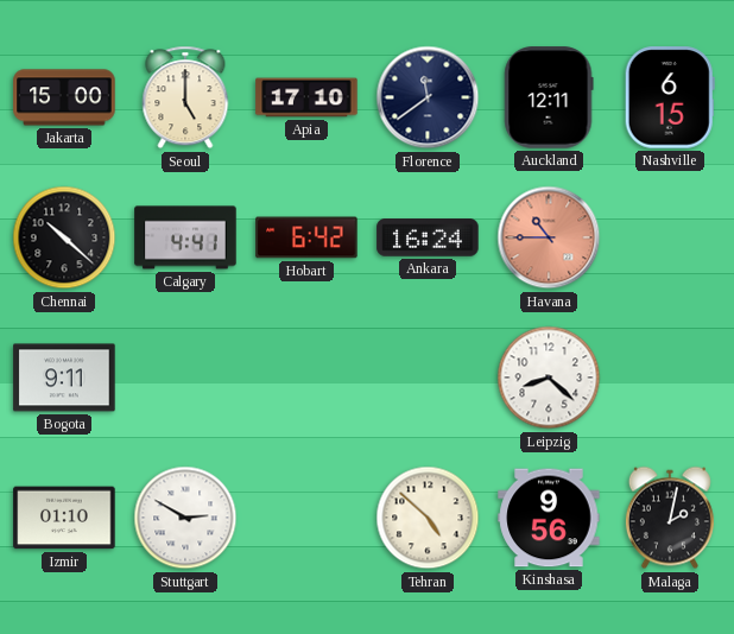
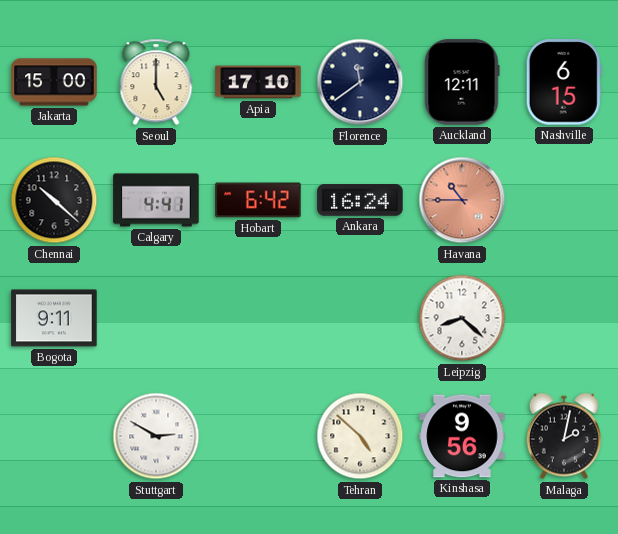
Izmir: 01:10 -> none (64, 518)
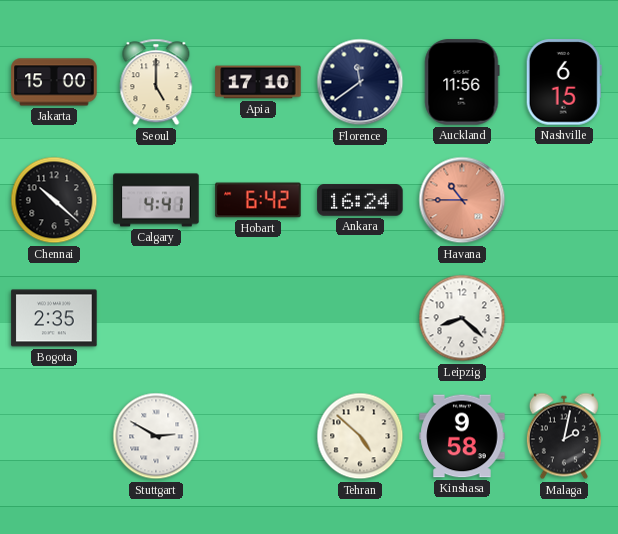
Auckland: 12:11 -> 11:56 (462, 82)
Bogota: 9:11 -> 2:35 (54, 318)
Kinshasa: 9:56 -> 9:58 (462, 436)
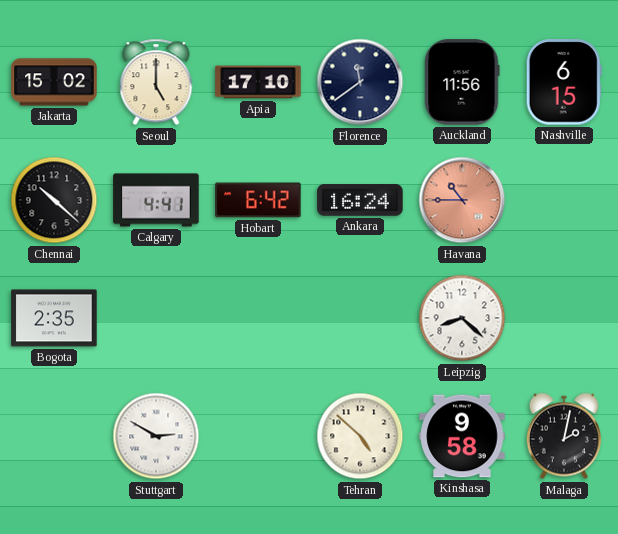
Jakarta: 15:00 -> 15:02 (54, 82)
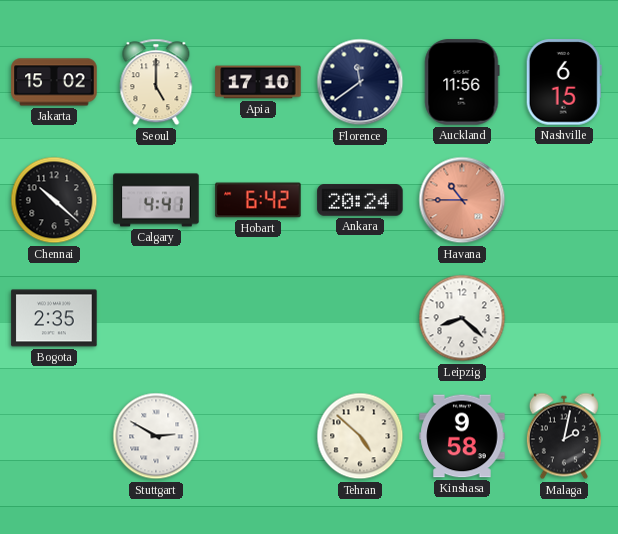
Ankara: 16:24 -> 20:24 (360, 200)
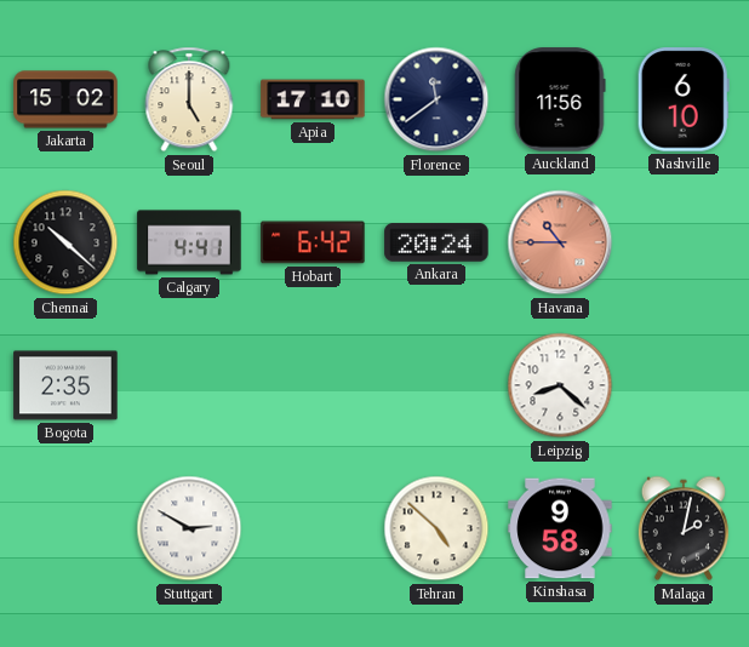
Nashville: 6:15 -> 6:10 (684, 99)
